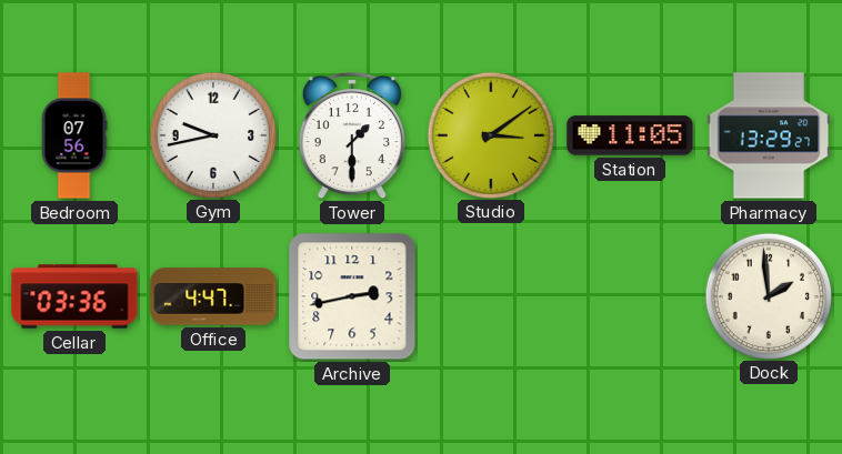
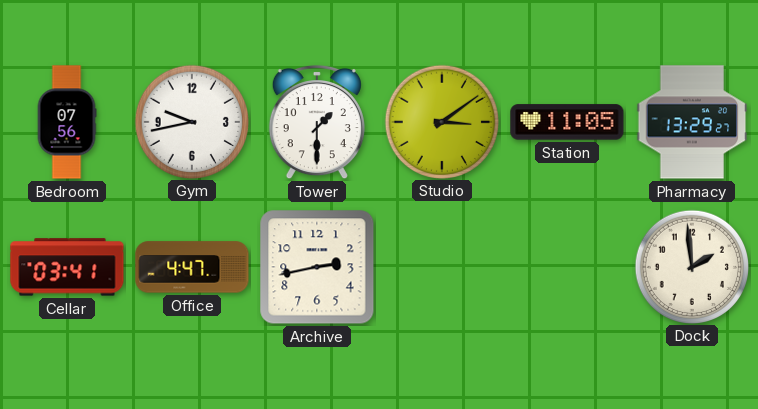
Cellar: 03:36 -> 03:41 (67, 267)
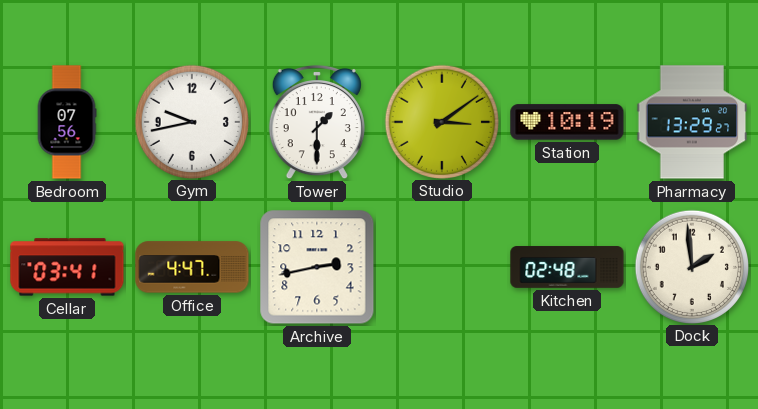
Station: 11:05 -> 10:19 (567, 122)
Kitchen: none -> 02:48 (567, 267)
